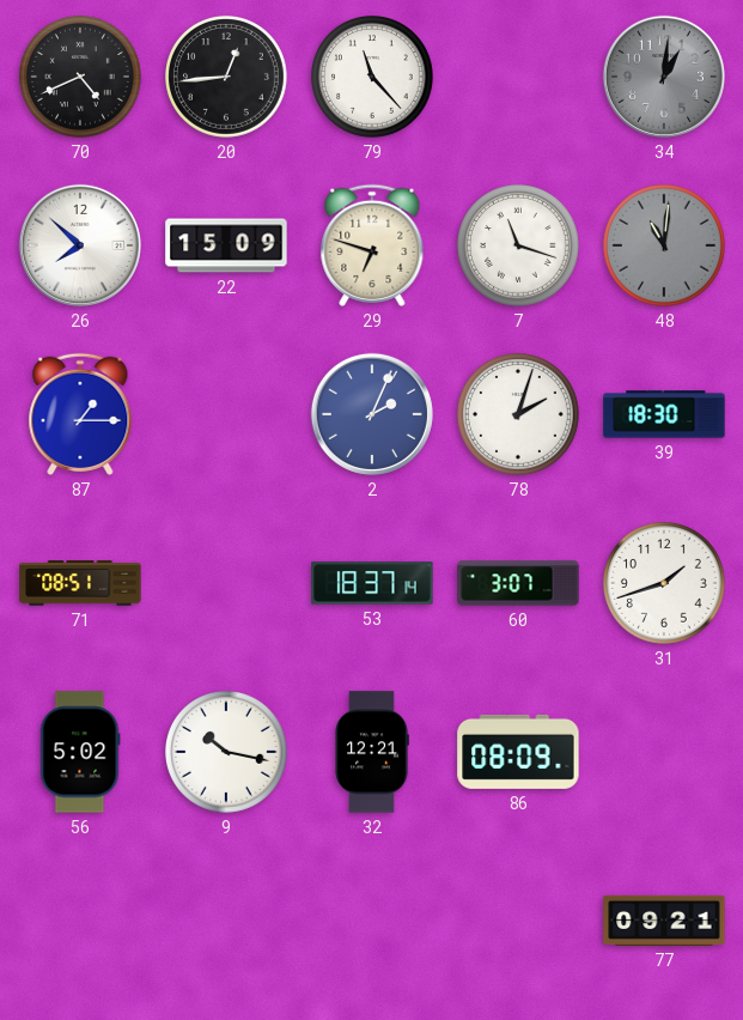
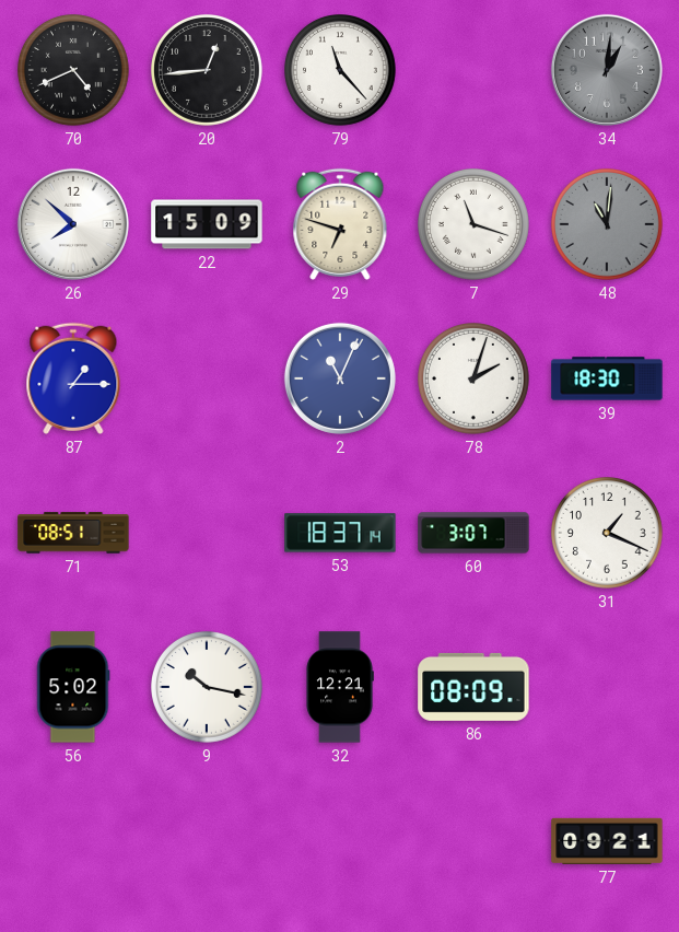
2: 2:04 -> 11:04 (340, 378)
31: 1:42 -> 1:19 (608, 534)
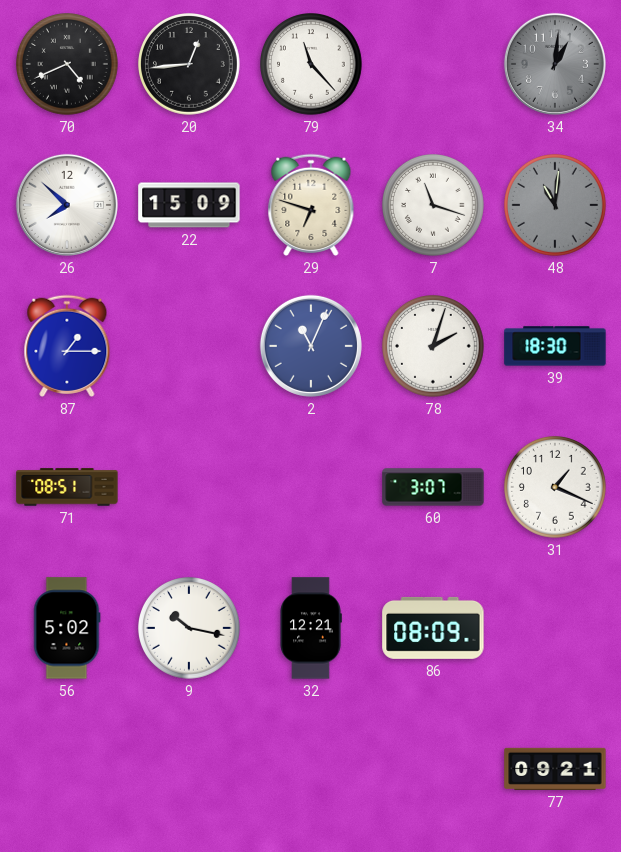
53: 18:37 -> none (340, 533)
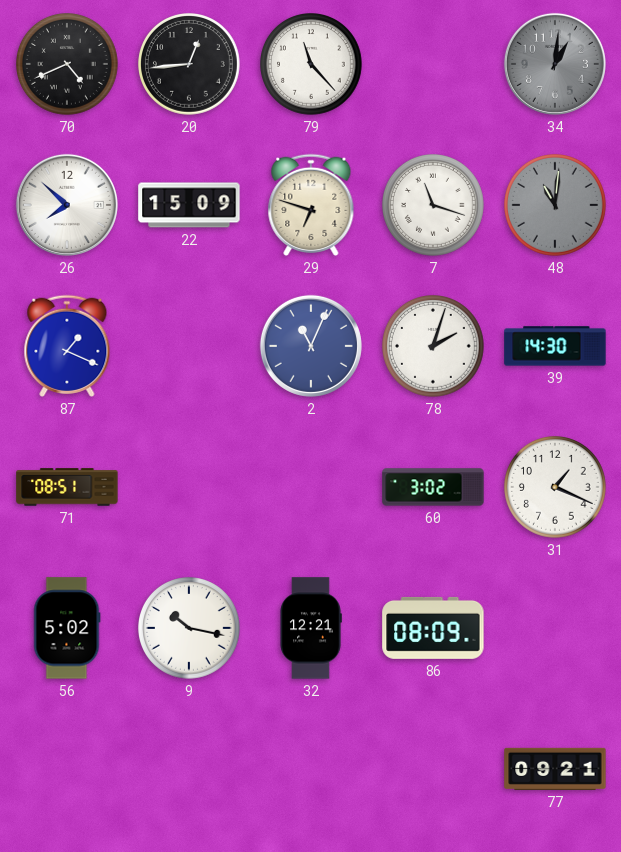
87: 1:15 -> 1:19 (67, 346)
39: 18:30 -> 14:30 (555, 346)
60: 3:07 -> 3:02 (433, 487)
